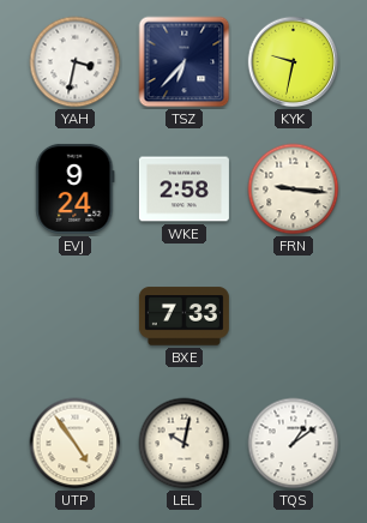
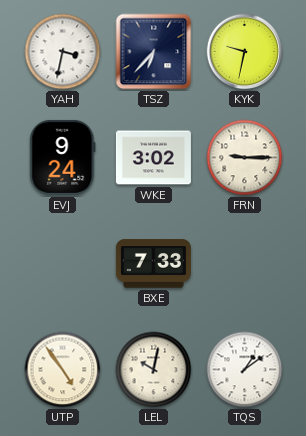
WKE: 2:58 -> 3:02 (153, 158)
FRN: 9:16 -> 9:15 (245, 158)
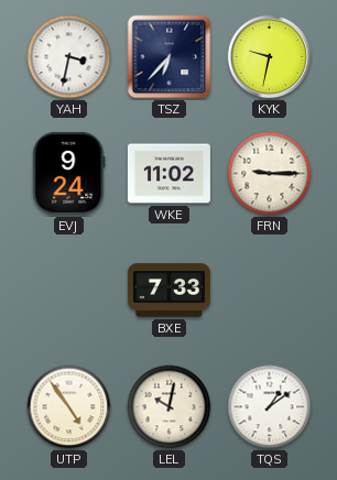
WKE: 3:02 -> 11:02 (168, 174)
